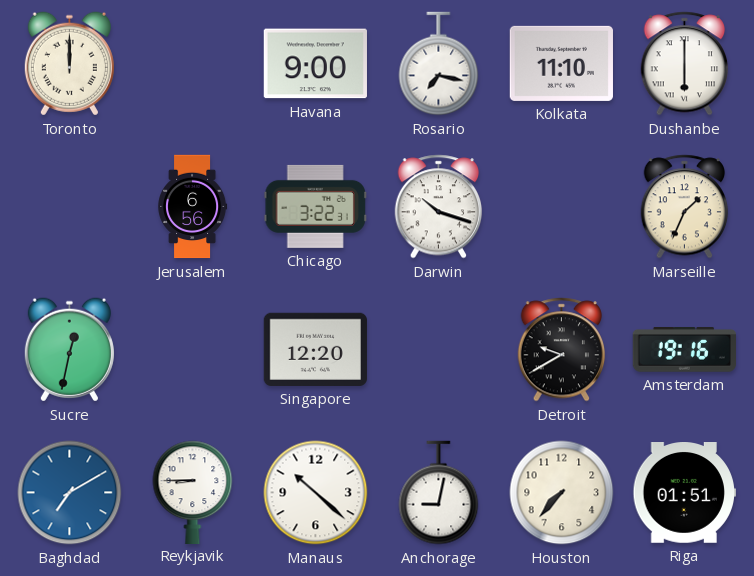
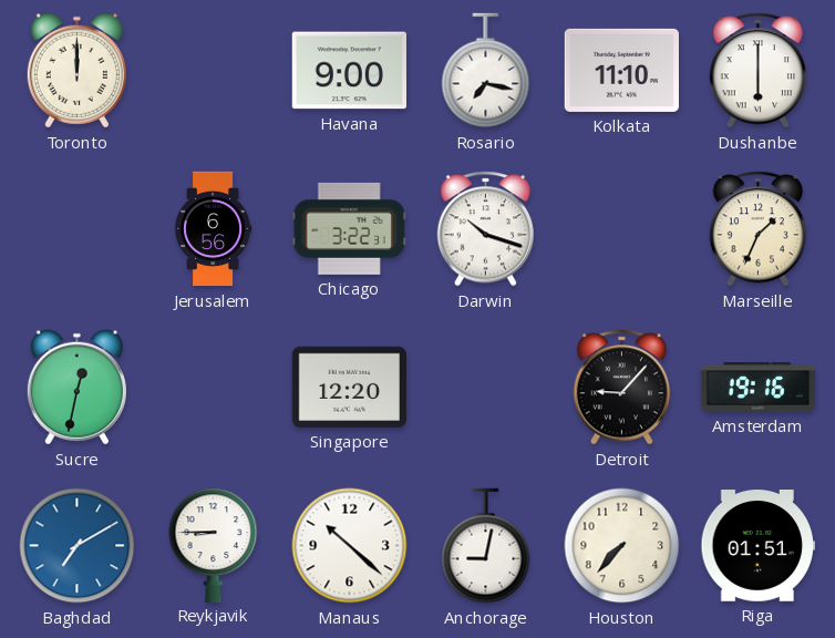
Detroit: 9:40 -> 9:07 (622, 388)
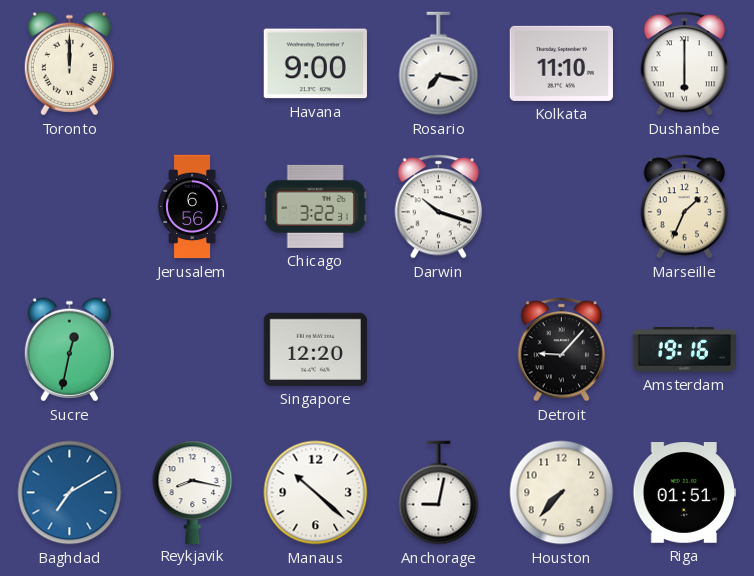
Reykjavik: 8:45 -> 8:17 (193, 492)
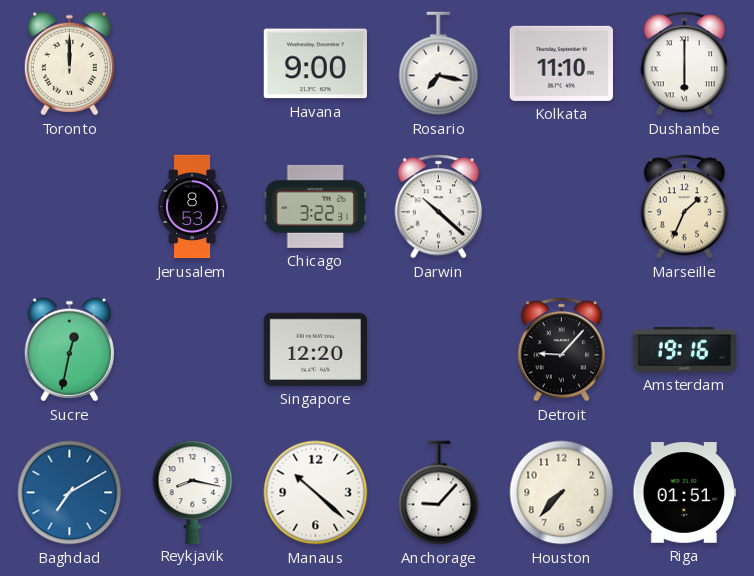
Jerusalem: 6:56 -> 8:53 (193, 207)
Darwin: 10:18 -> 10:22 (439, 207)
Anchorage: 9:02 -> 9:07 (439, 493)
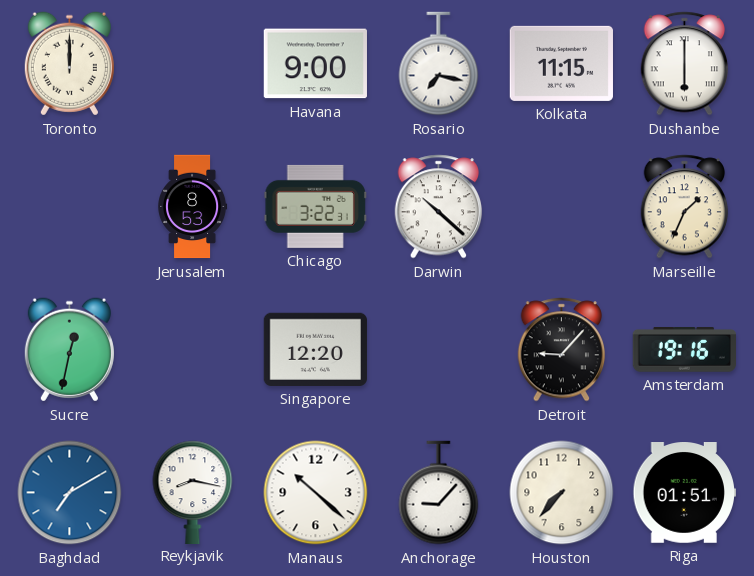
Kolkata: 11:10 -> 11:15 (561, 63)
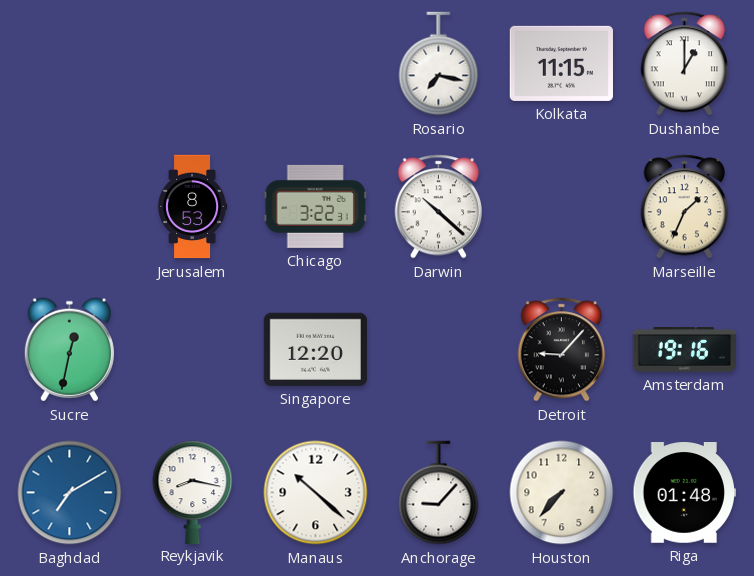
Toronto: 12:00 -> none (69, 64)
Havana: 9:00 -> none (315, 64)
Dushanbe: 6:00 -> 1:00 (685, 64)
Riga: 01:51 -> 01:48 (684, 493)
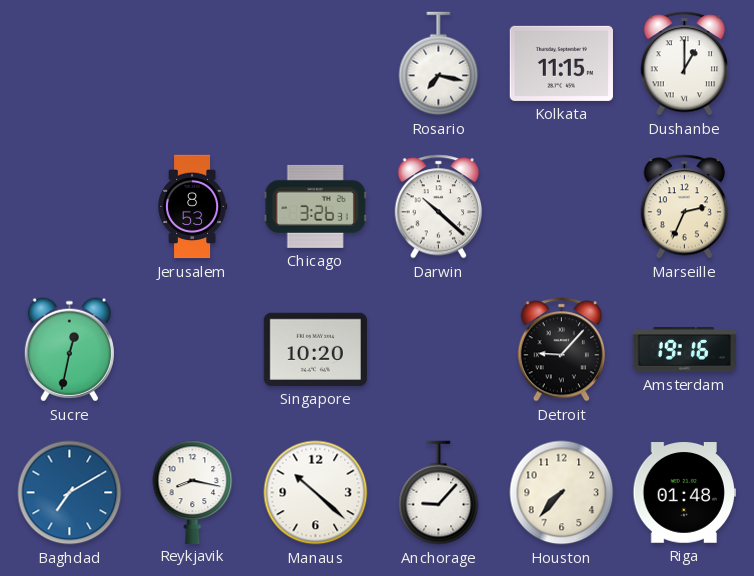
Chicago: 3:22 -> 3:26 (315, 206)
Marseille: 1:34 -> 2:34 (685, 207)
Singapore: 12:20 -> 10:20 (315, 349)
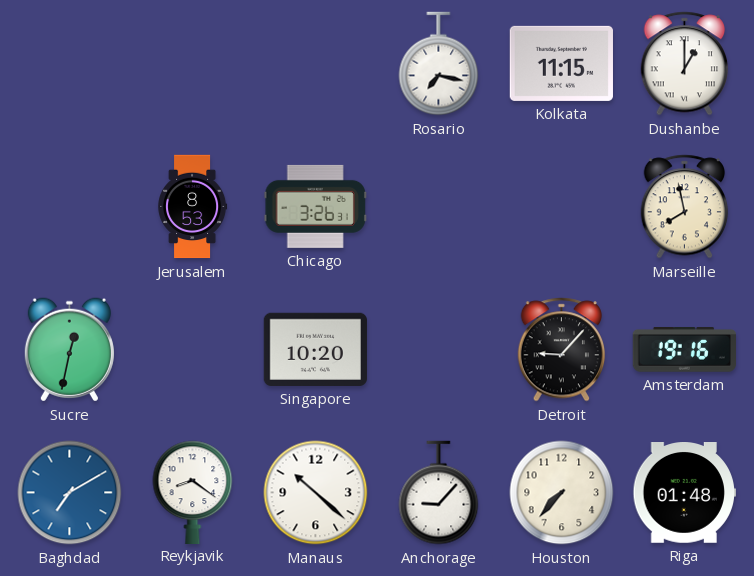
Darwin: 10:22 -> none (439, 207)
Marseille: 2:34 -> 7:58 (685, 207)
Reykjavik: 8:17 -> 8:21 (193, 492)
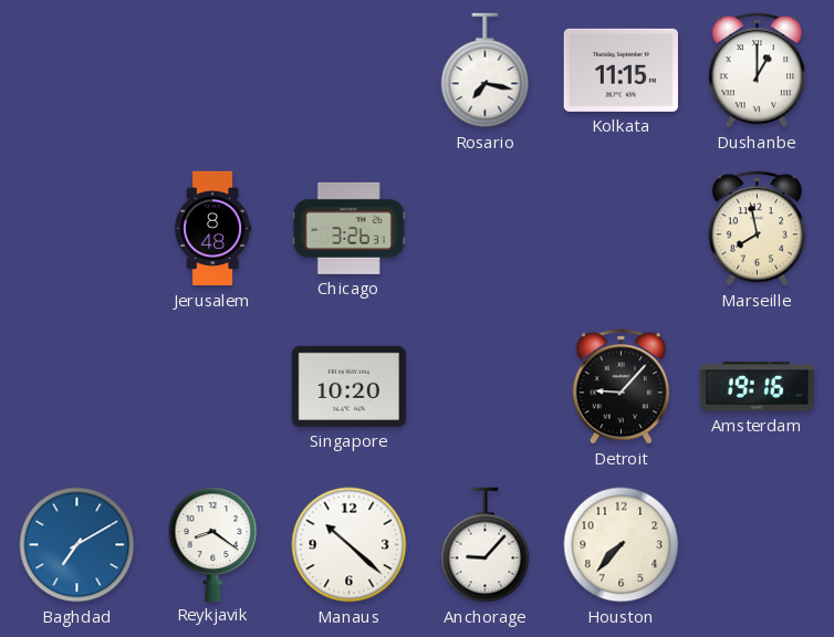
Jerusalem: 8:53 -> 8:48 (213, 229)
Sucre: 12:32 -> none (69, 350)
Riga: 01:48 -> none (684, 493)
